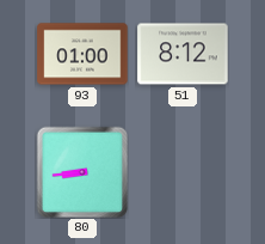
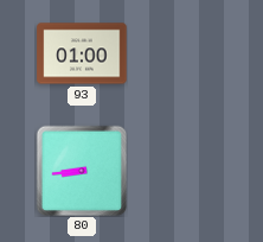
51: 8:12 -> none (183, 54)
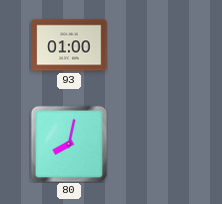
80: 8:44 -> 8:02 (69, 144)
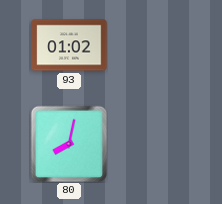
93: 01:00 -> 01:02 (69, 45)
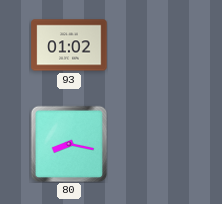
80: 8:02 -> 8:17 (69, 144)
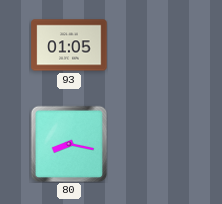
93: 01:02 -> 01:05 (69, 45)
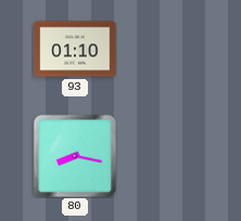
93: 01:05 -> 01:10 (75, 49)
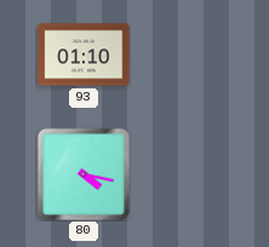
80: 8:17 -> 4:17 (84, 174)
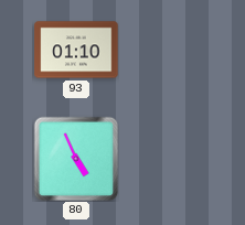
80: 4:17 -> 4:56 (76, 159)
